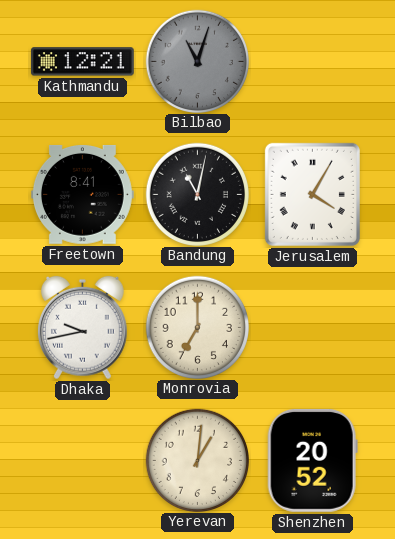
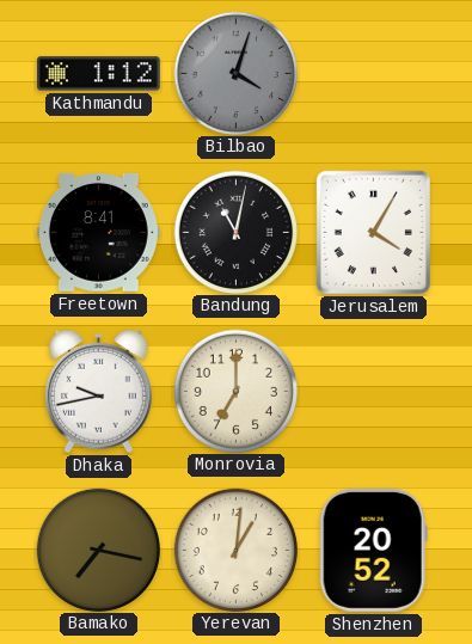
Kathmandu: 12:21 -> 1:12 (98, 74)
Bilbao: 11:03 -> 4:03 (235, 73)
Bamako: none -> 7:17 (98, 550)
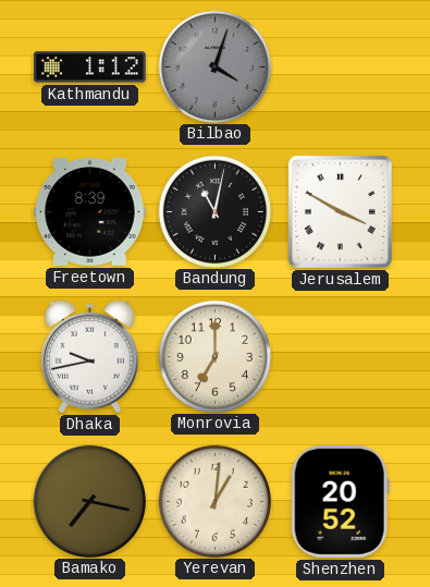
Freetown: 8:41 -> 8:39 (89, 211)
Jerusalem: 4:05 -> 3:50 (340, 211)
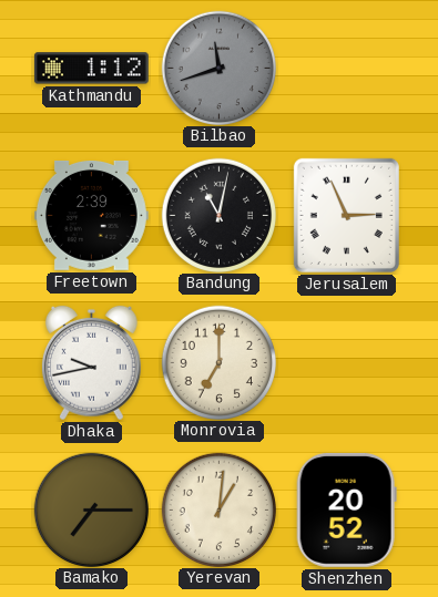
Bilbao: 4:03 -> 11:42 (218, 68)
Freetown: 8:39 -> 2:39 (91, 215)
Jerusalem: 3:50 -> 2:56 (346, 215)
Bamako: 7:17 -> 7:15 (91, 509)
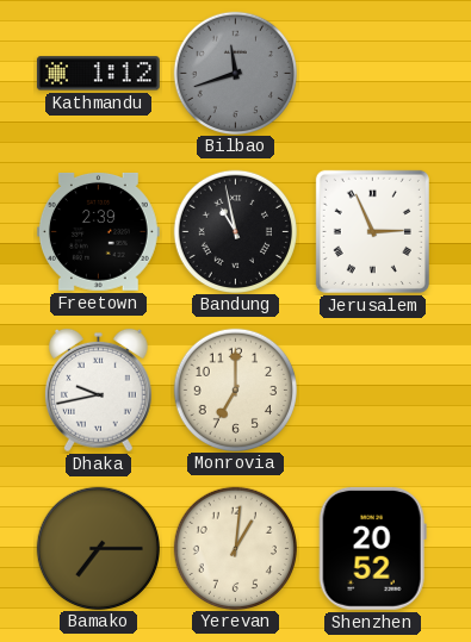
Bandung: 11:02 -> 10:58 (235, 231)
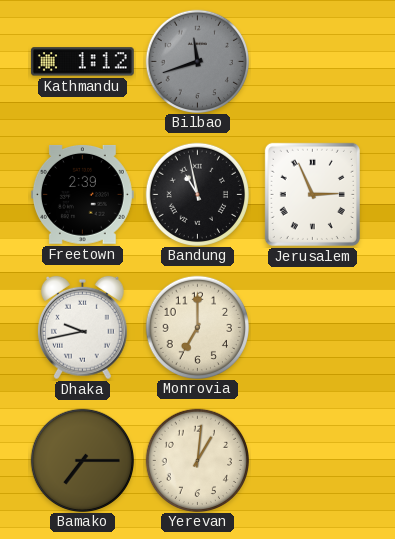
Shenzhen: 20:52 -> none (372, 548)
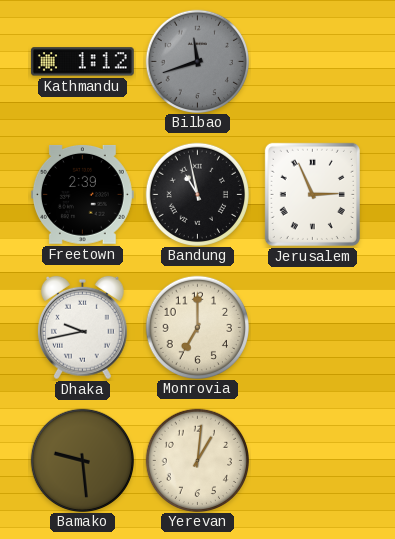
Bamako: 7:15 -> 9:29 (82, 460)
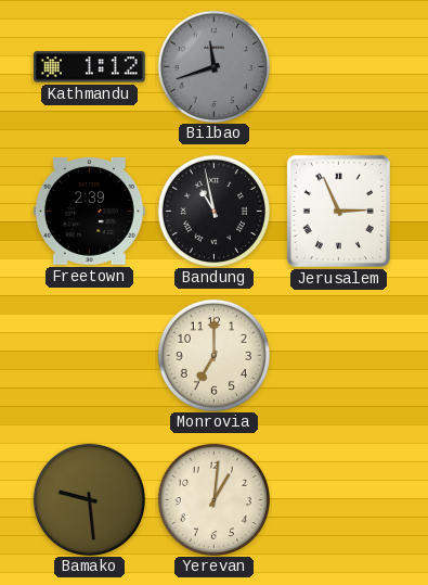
Dhaka: 9:43 -> none (83, 328)
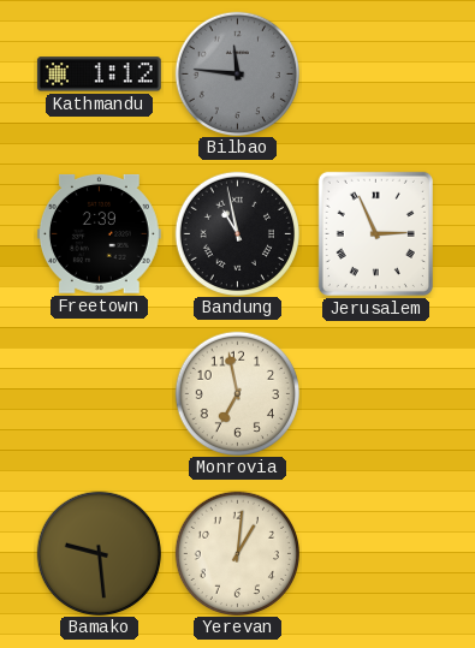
Bilbao: 11:42 -> 11:46 (237, 73)
Monrovia: 7:00 -> 6:58 (237, 393)
